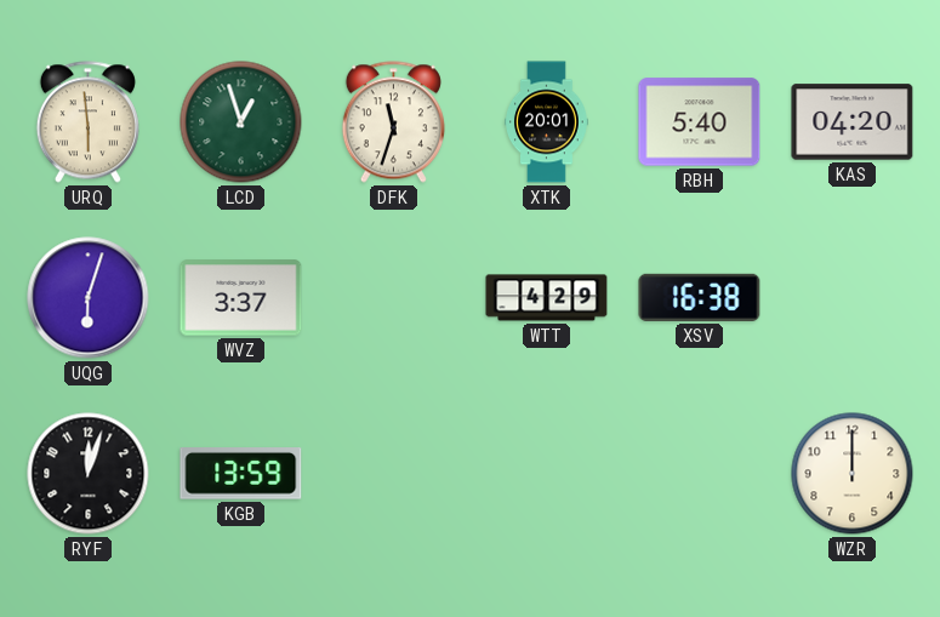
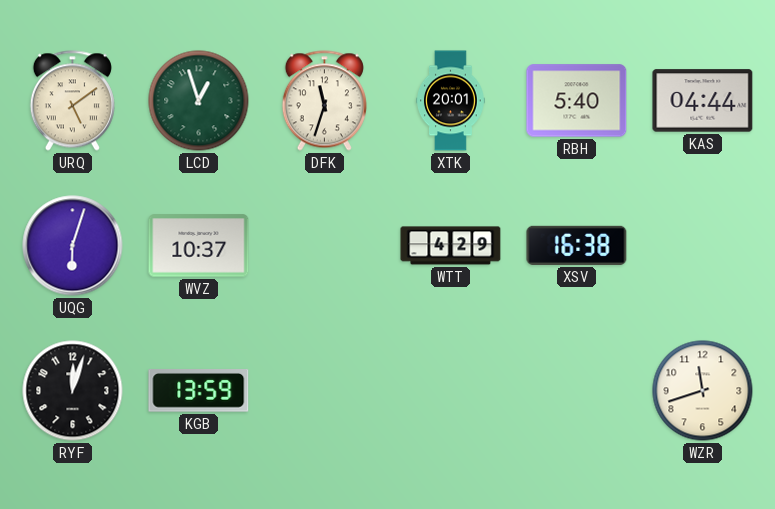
URQ: 5:59 -> 5:09 (72, 101)
KAS: 04:20 -> 04:44 (703, 101)
WVZ: 3:37 -> 10:37 (199, 246)
WZR: 12:00 -> 11:42 (703, 391)
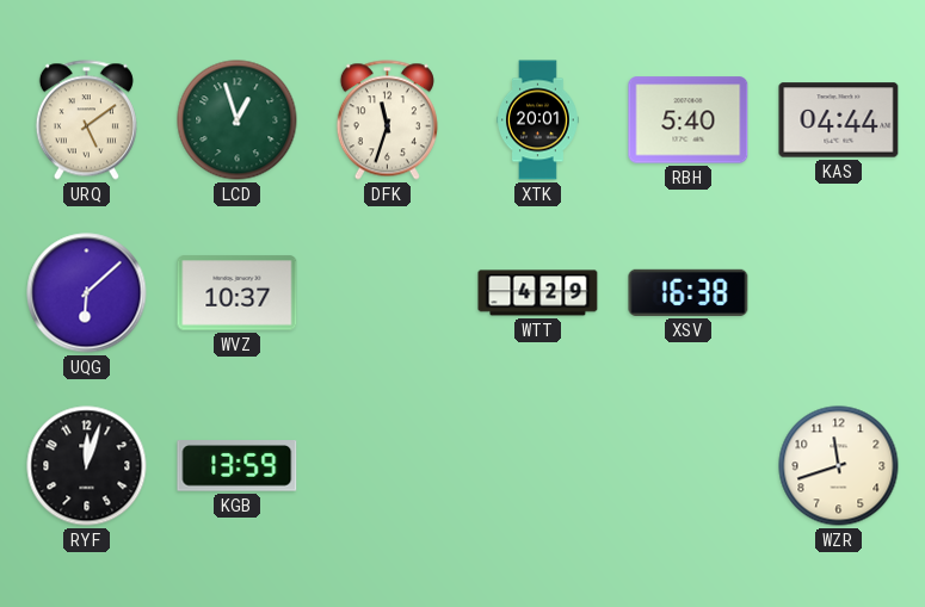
UQG: 6:03 -> 6:08 (87, 293)
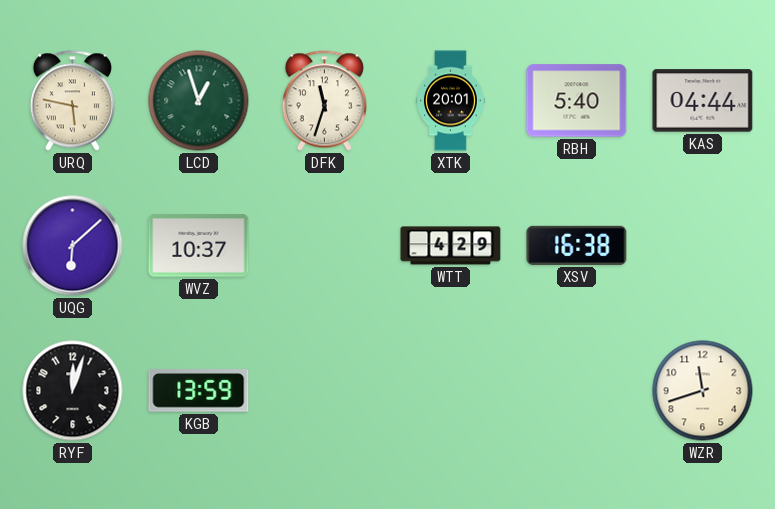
URQ: 5:09 -> 5:47 (72, 101)
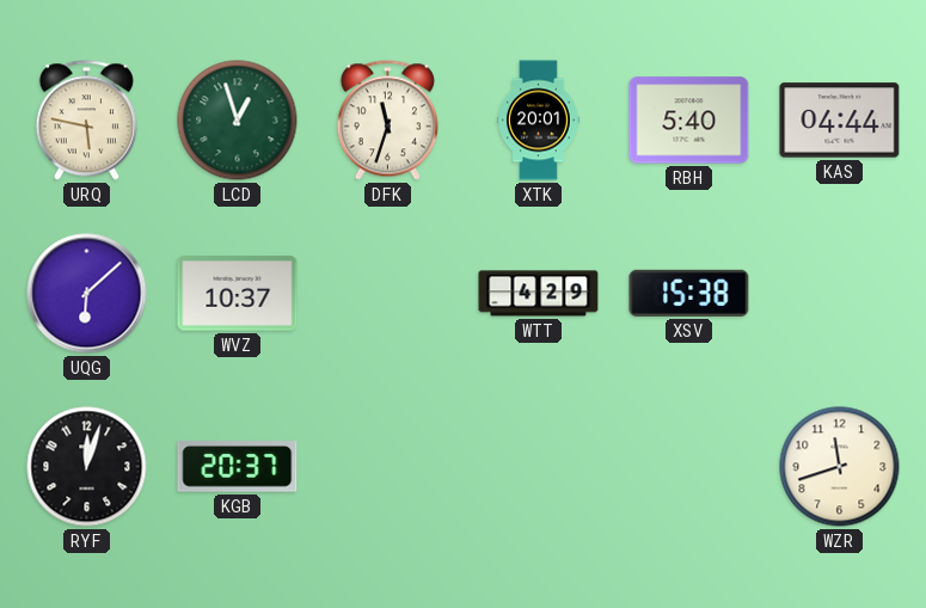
XSV: 16:38 -> 15:38 (689, 293)
KGB: 13:59 -> 20:37 (238, 467)
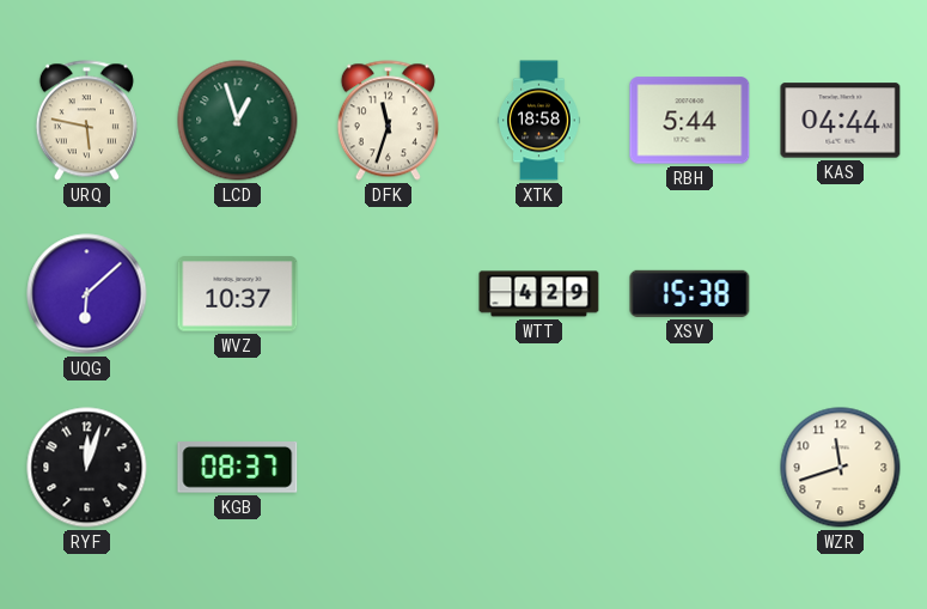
XTK: 20:01 -> 18:58 (539, 121)
RBH: 5:40 -> 5:44 (690, 121)
KGB: 20:37 -> 08:37 (238, 468)
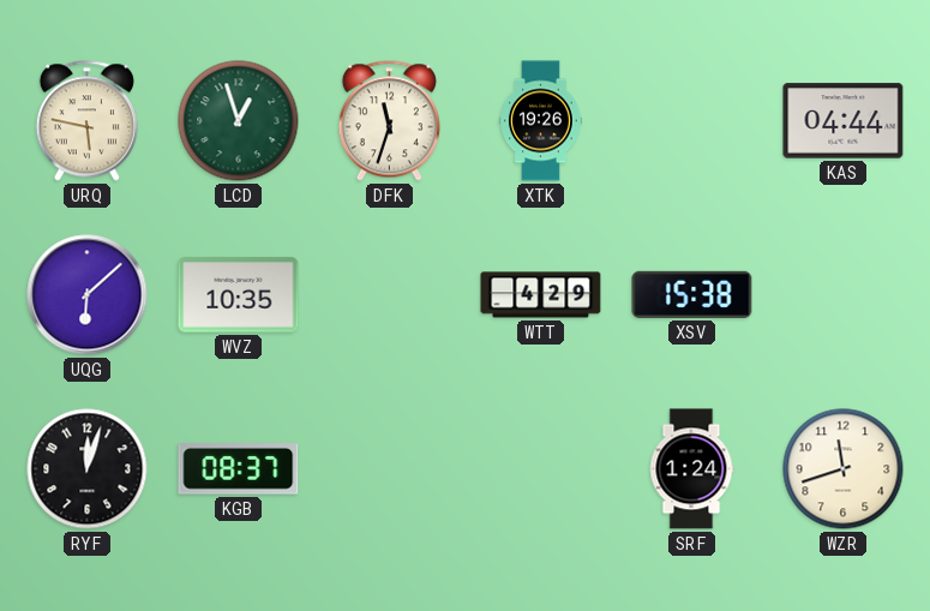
XTK: 18:58 -> 19:26 (541, 121)
RBH: 5:44 -> none (690, 121)
WVZ: 10:37 -> 10:35 (239, 295)
SRF: none -> 1:24 (691, 469)
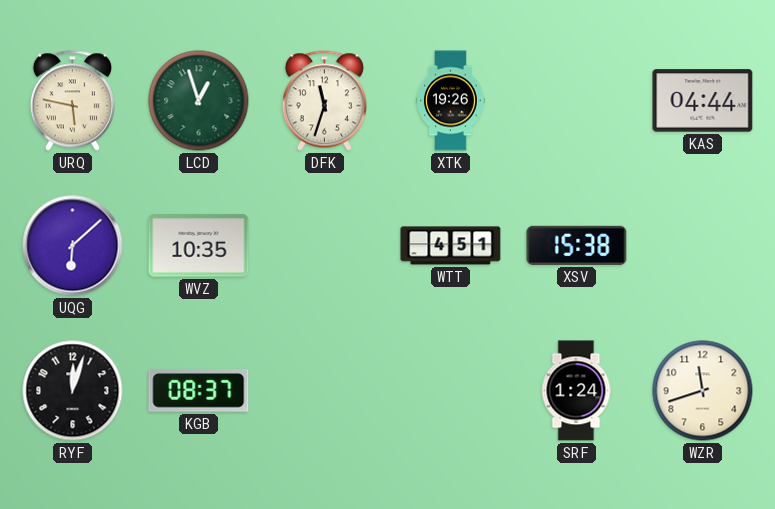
WTT: 4:29 -> 4:51 (451, 246)
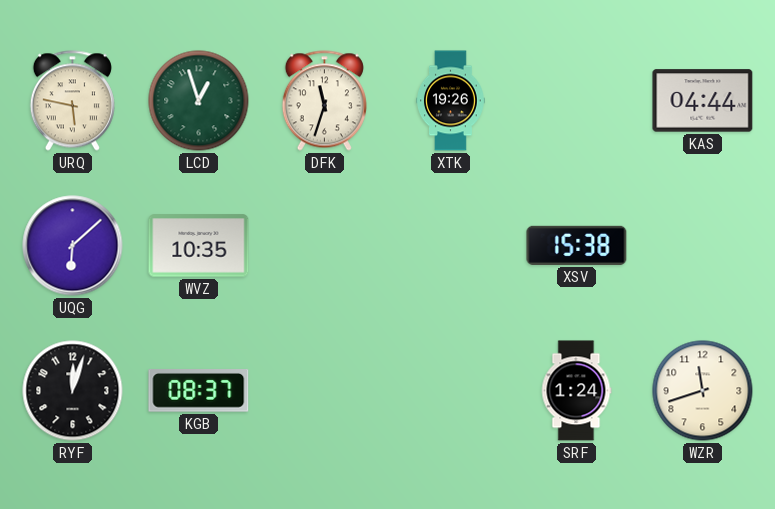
WTT: 4:51 -> none (451, 246)
